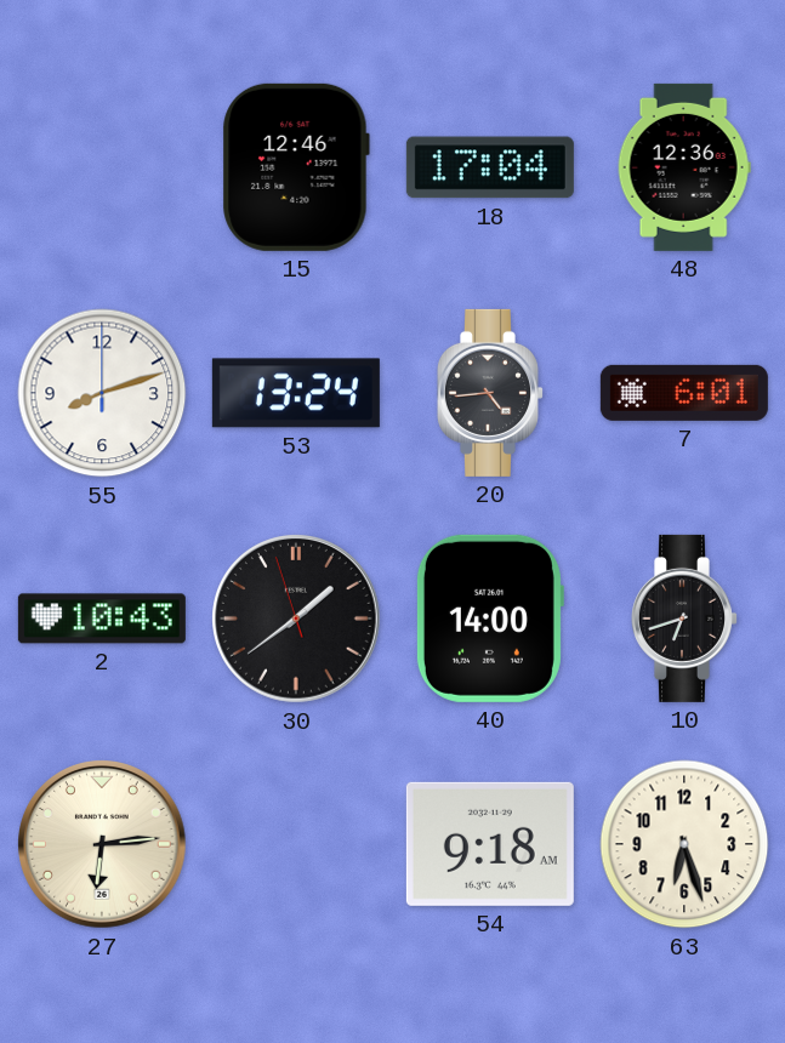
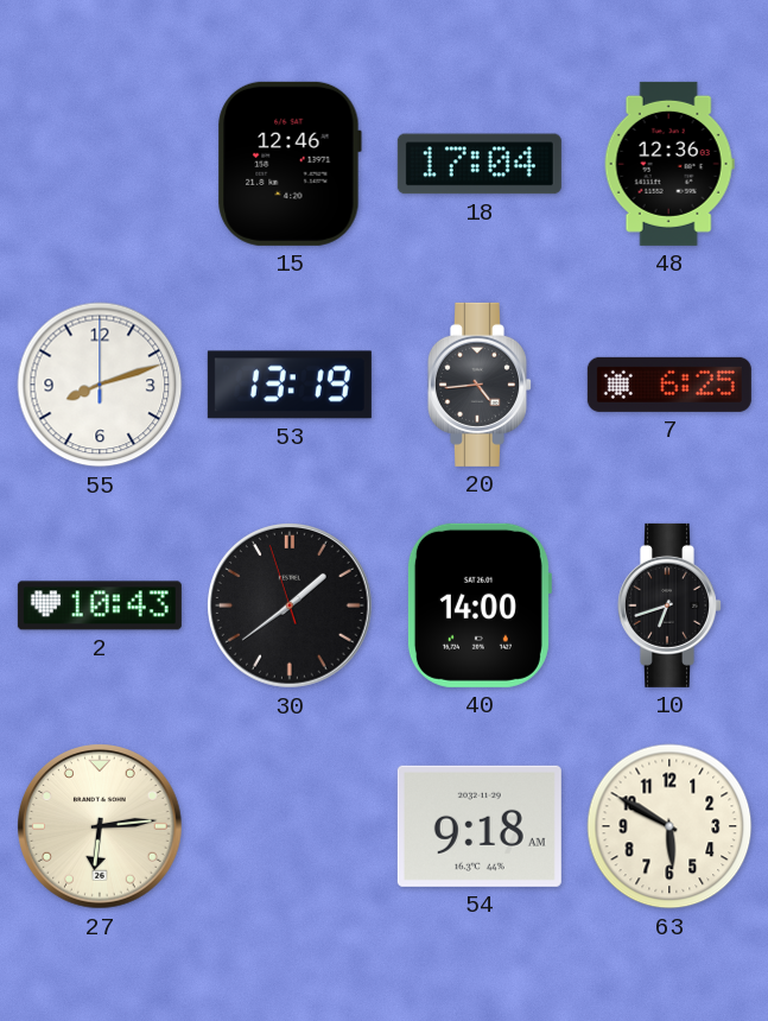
53: 13:24 -> 13:19 (290, 385)
7: 6:01 -> 6:25 (669, 385)
63: 6:27 -> 5:50 (669, 826)
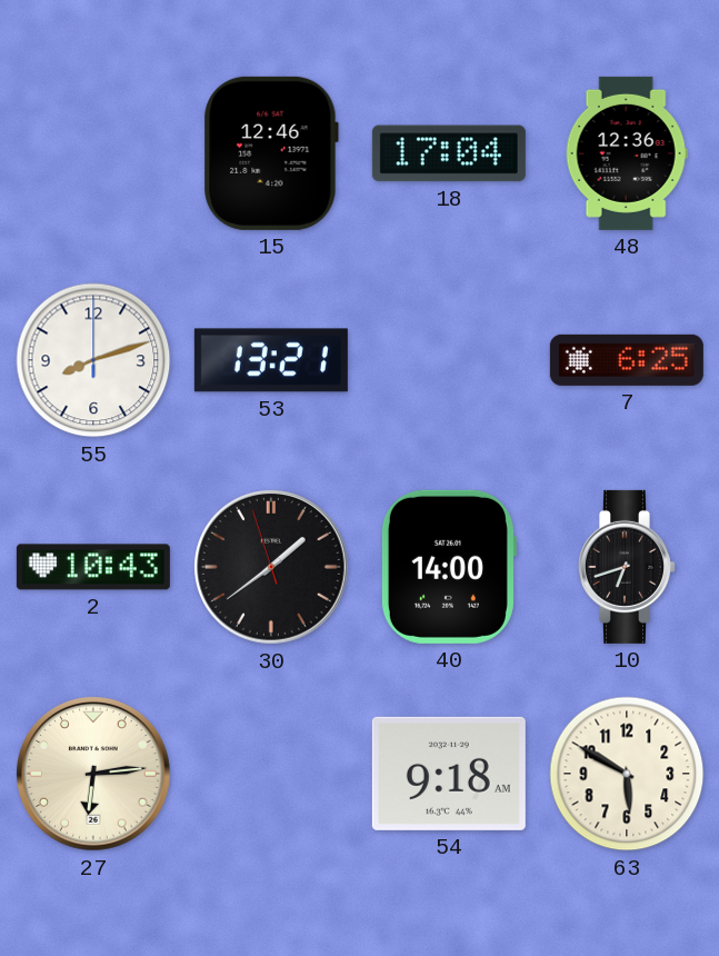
53: 13:19 -> 13:21 (271, 360)
20: 4:44 -> none (480, 385)
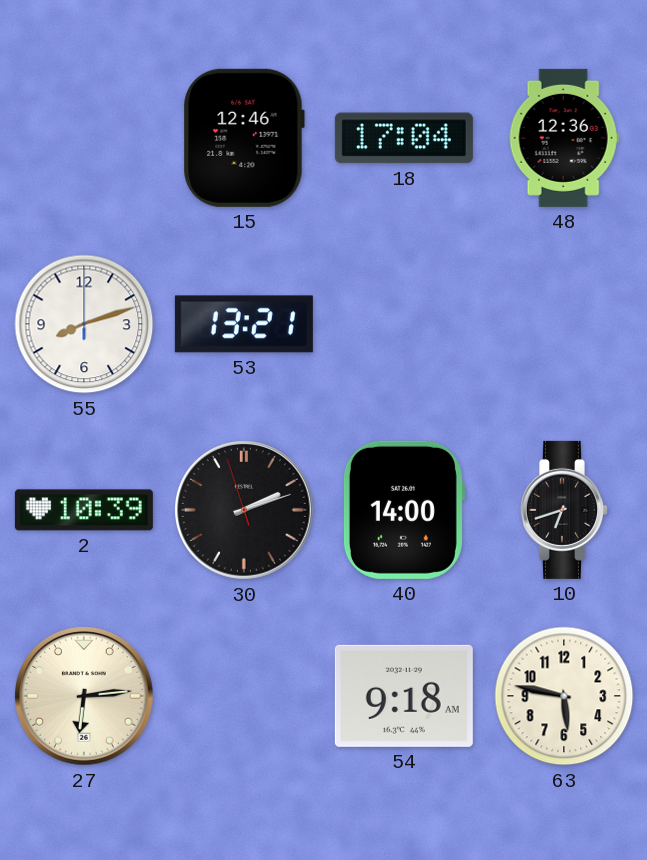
7: 6:25 -> none (627, 360)
2: 10:43 -> 10:39 (84, 510)
30: 1:38 -> 2:11 (245, 511)
63: 5:50 -> 5:47 (564, 696)
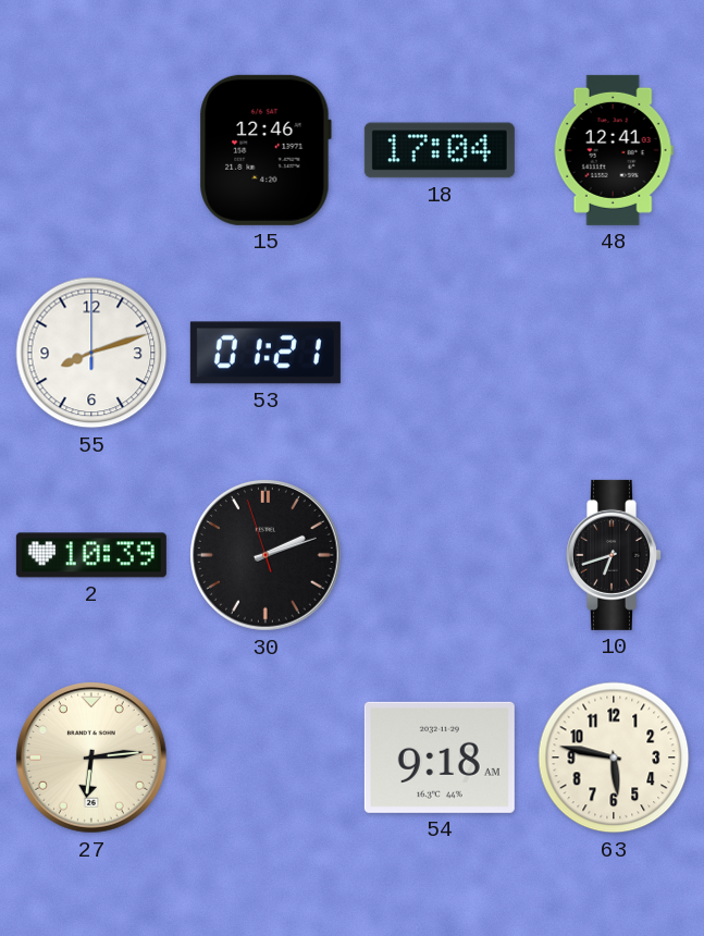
48: 12:36 -> 12:41 (614, 150)
53: 13:21 -> 01:21 (265, 353)
40: 14:00 -> none (403, 510)
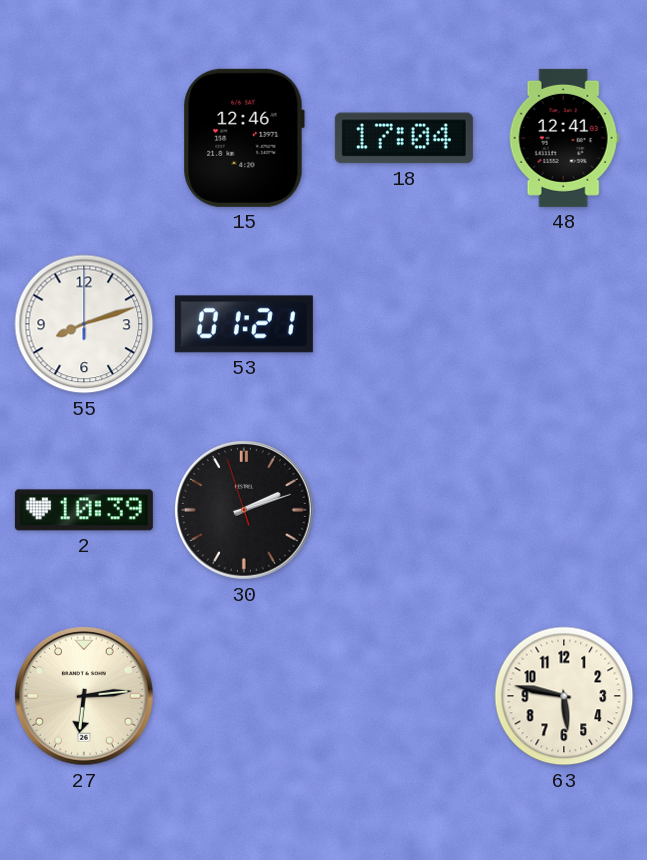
10: 6:42 -> none (614, 555)
54: 9:18 -> none (440, 758)
